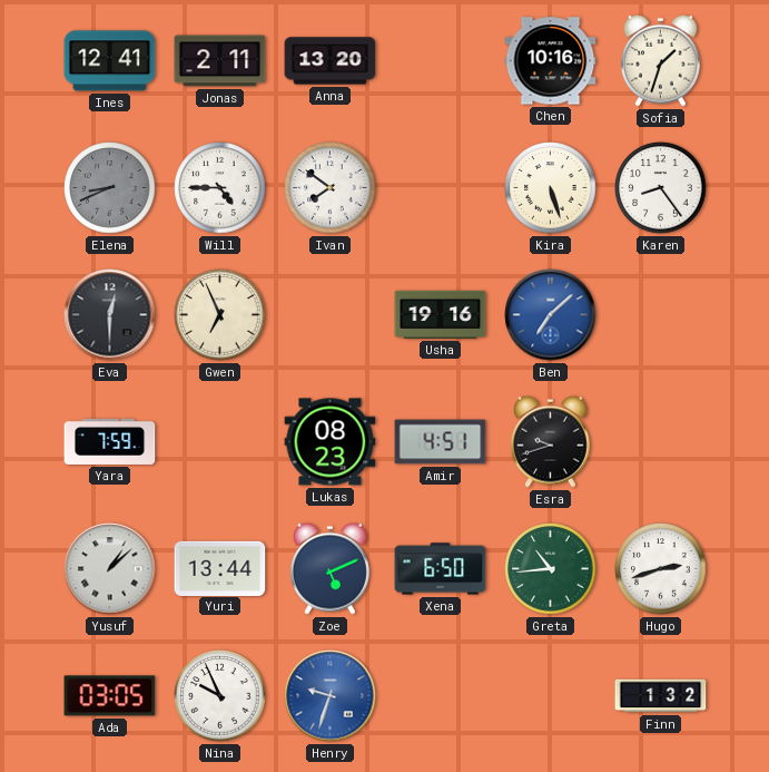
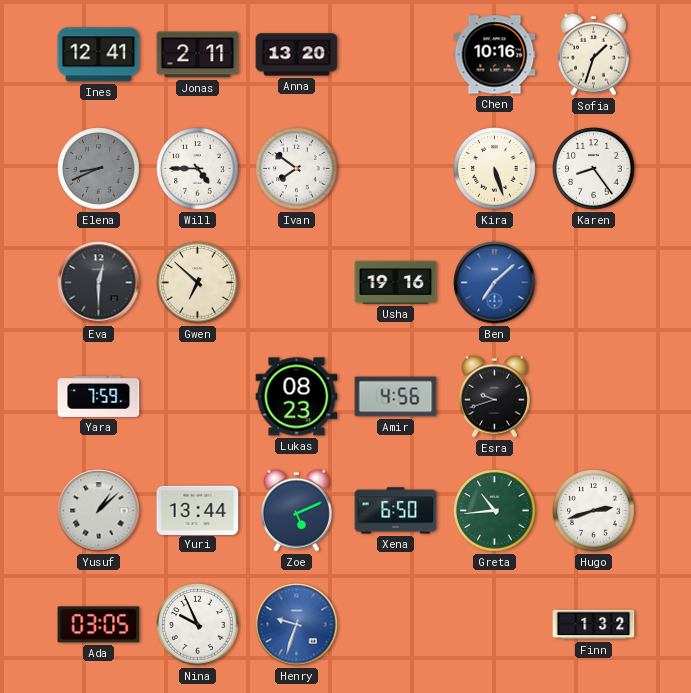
Gwen: 6:56 -> 6:52 (198, 283)
Amir: 4:51 -> 4:56 (396, 397)
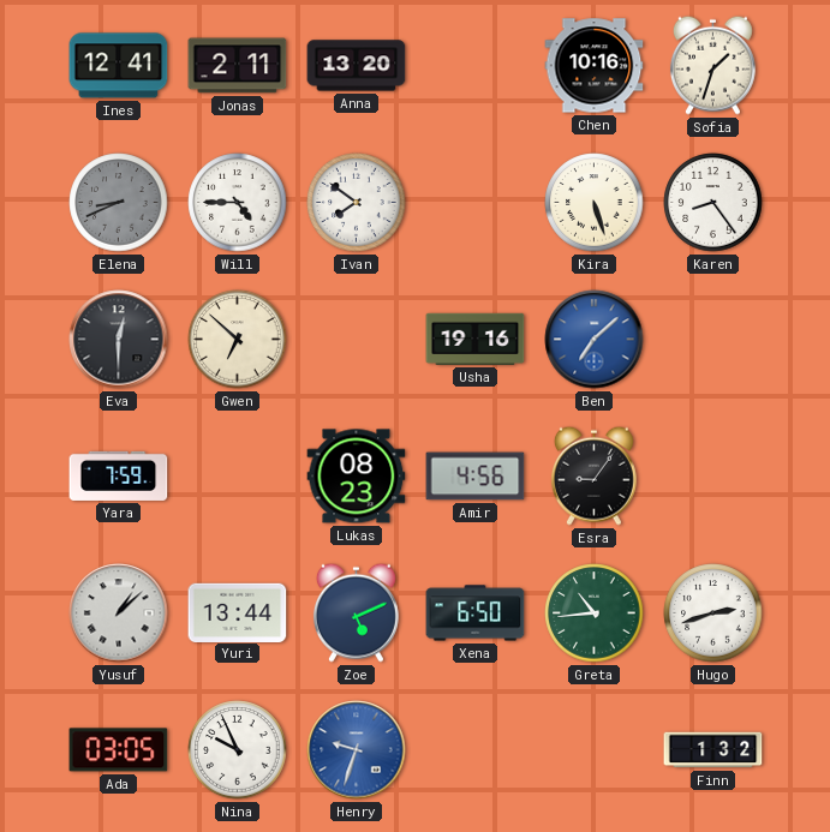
Esra: 9:42 -> 9:06 (593, 475)
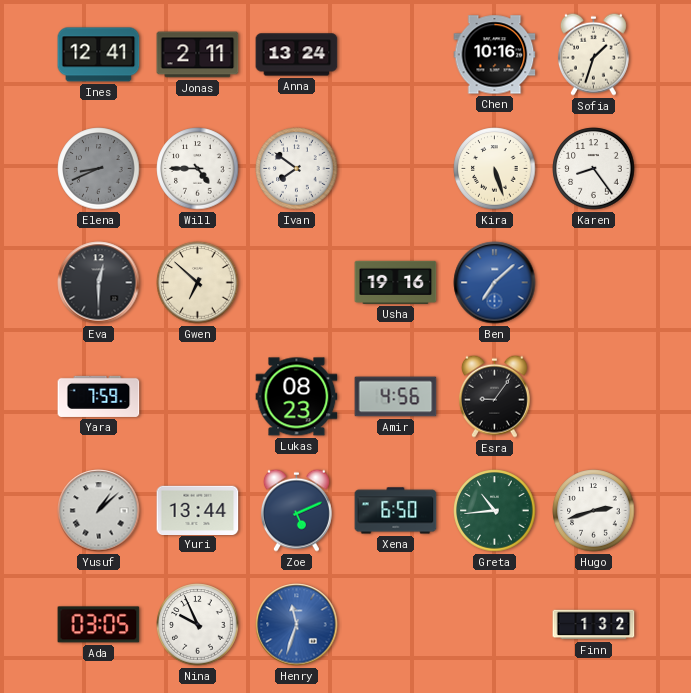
Anna: 13:20 -> 13:24 (297, 55)
Henry: 9:33 -> 11:33 (297, 625)
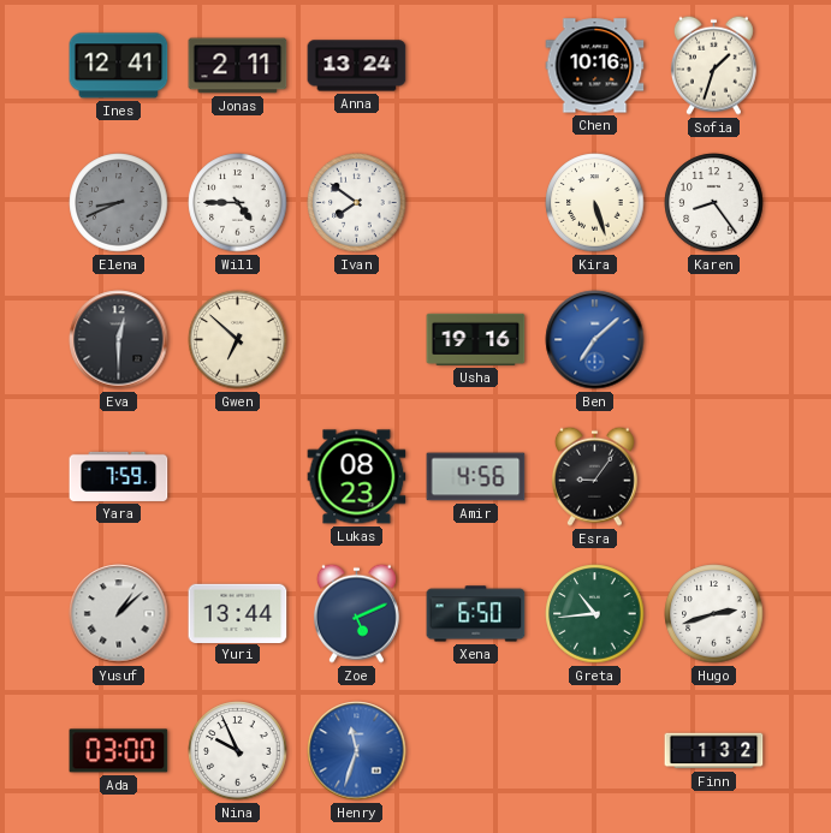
Ada: 03:05 -> 03:00 (119, 751)
